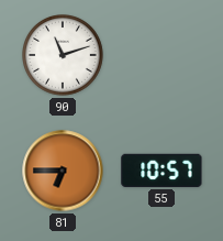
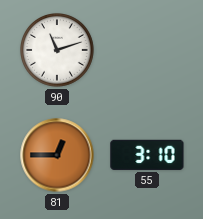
81: 6:45 -> 12:45 (57, 155)
55: 10:57 -> 3:10 (147, 155)
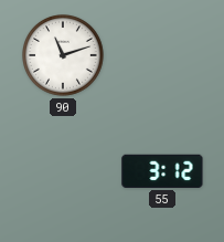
81: 12:45 -> none (57, 155)
55: 3:10 -> 3:12 (162, 171)
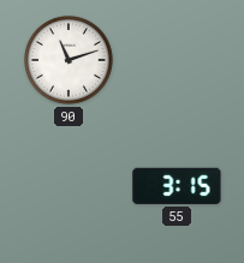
55: 3:12 -> 3:15 (177, 186)
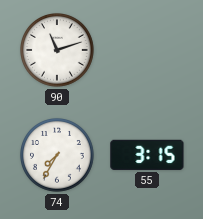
74: none -> 7:35 (58, 156)
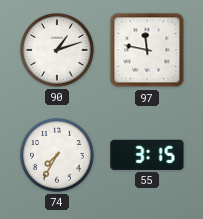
90: 11:12 -> 1:12 (58, 51)
97: none -> 11:47 (147, 50)
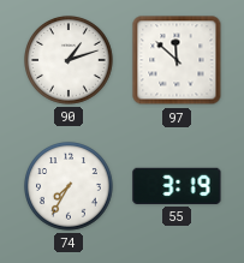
97: 11:47 -> 11:52 (177, 60)
55: 3:15 -> 3:19 (177, 186)
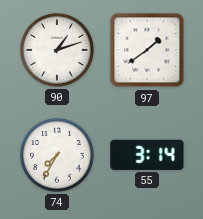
97: 11:52 -> 1:39 (147, 50)
55: 3:19 -> 3:14 (147, 155)
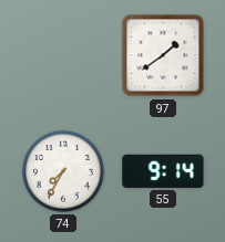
90: 1:12 -> none (58, 51)
55: 3:14 -> 9:14 (163, 171)
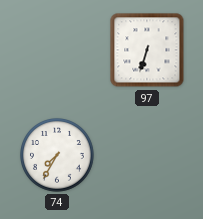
97: 1:39 -> 6:33 (147, 50)
55: 9:14 -> none (163, 171)
